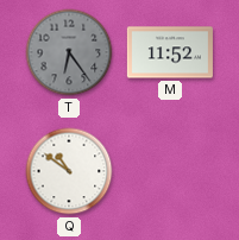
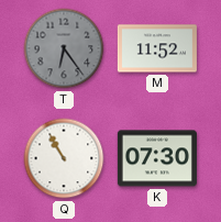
Q: 10:51 -> 10:55 (64, 158)
K: none -> 07:30 (157, 158)
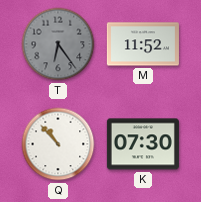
Q: 10:55 -> 10:53 (58, 144)
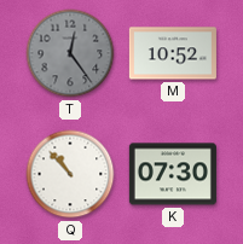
T: 6:24 -> 12:24 (70, 53)
M: 11:52 -> 10:52 (173, 53)
